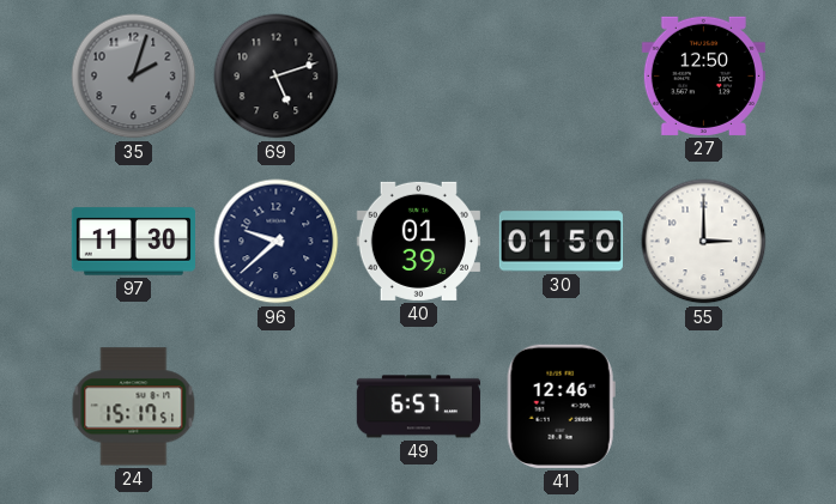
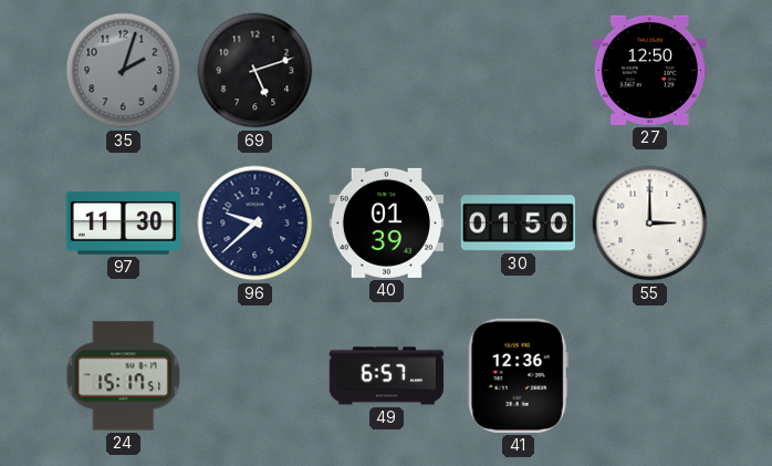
41: 12:46 -> 12:36 (518, 375)
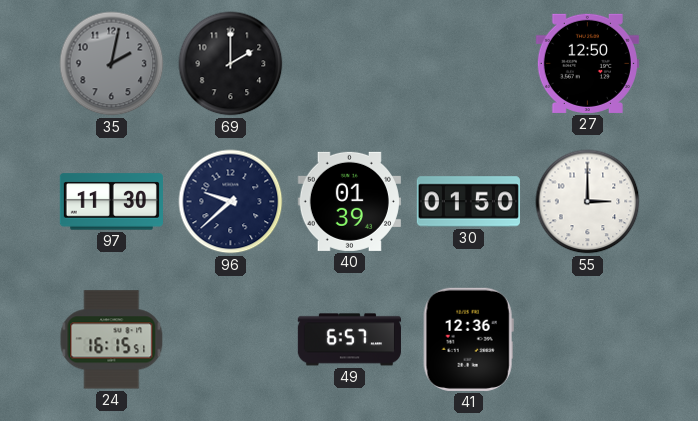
35: 2:03 -> 2:02 (112, 64)
69: 5:12 -> 2:00 (231, 64)
24: 15:17 -> 16:15 (112, 340)
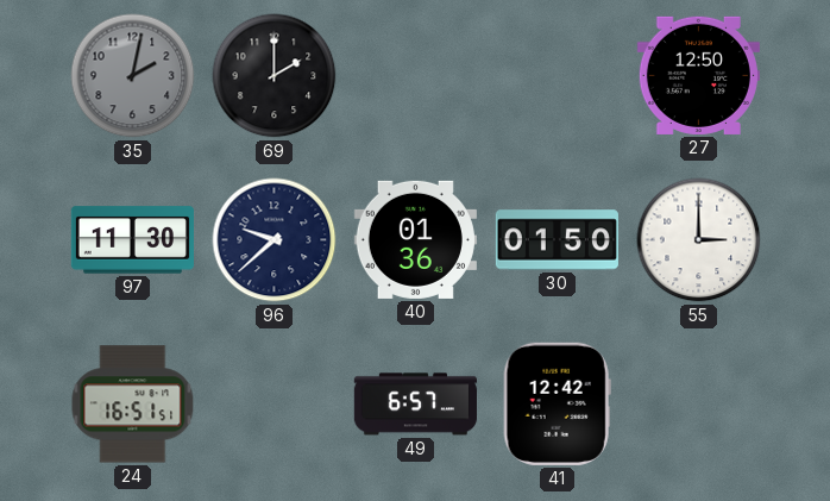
40: 01:39 -> 01:36 (415, 239)
24: 16:15 -> 16:51 (133, 405)
41: 12:36 -> 12:42 (557, 403)
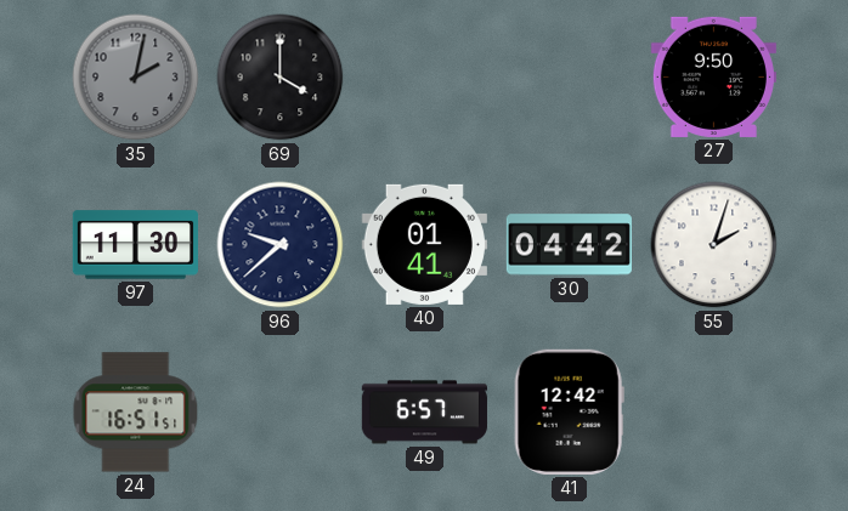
69: 2:00 -> 4:00 (281, 78)
27: 12:50 -> 9:50 (713, 76)
40: 01:36 -> 01:41 (424, 244)
30: 01:50 -> 04:42 (569, 245)
55: 3:00 -> 2:03 (714, 245)
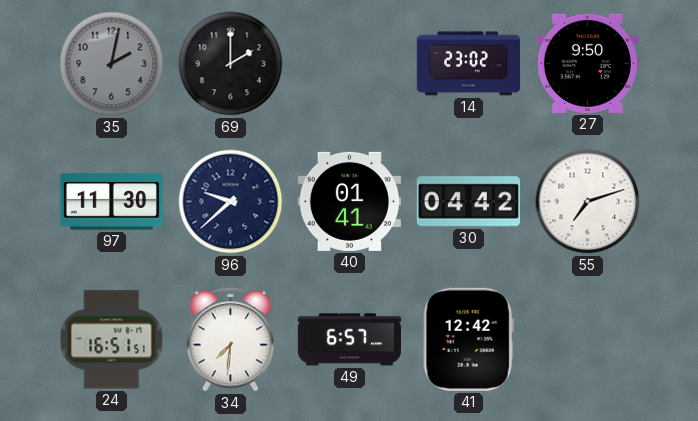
69: 4:00 -> 2:00 (231, 64)
14: none -> 23:02 (468, 64)
55: 2:03 -> 7:12 (588, 202)
34: none -> 7:31 (230, 340)
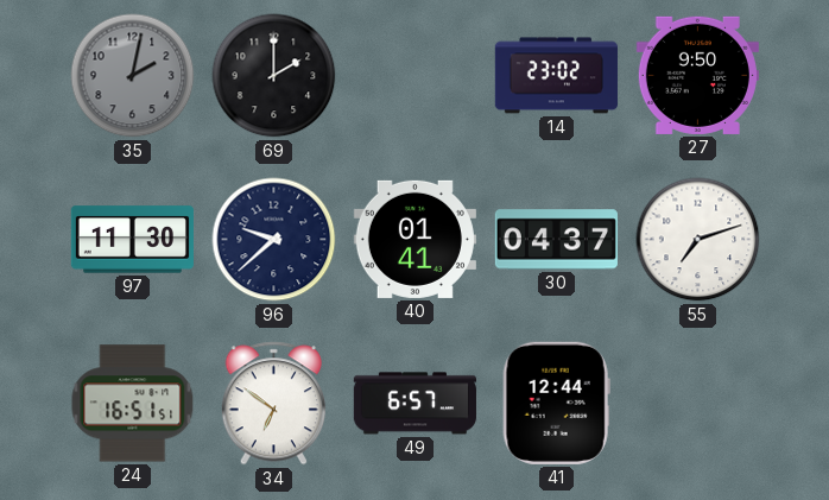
30: 04:42 -> 04:37 (556, 240)
34: 7:31 -> 6:51 (273, 404)
41: 12:42 -> 12:44 (556, 403)
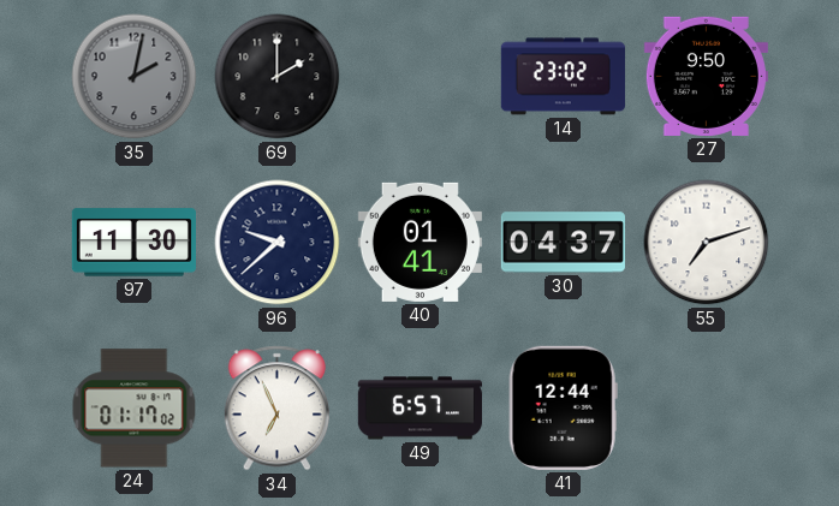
24: 16:51 -> 01:17 (135, 409)
34: 6:51 -> 6:56 (276, 409)
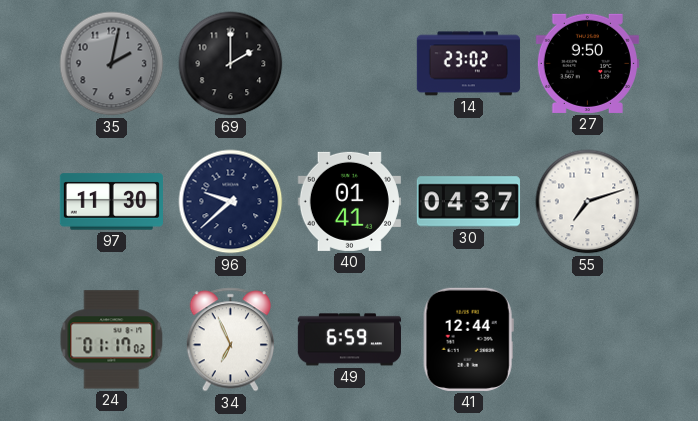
49: 6:57 -> 6:59 (349, 340)
